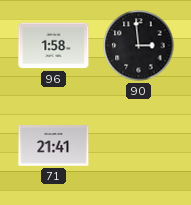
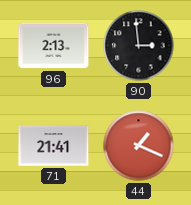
96: 1:58 -> 2:13 (54, 46)
44: none -> 1:19 (139, 146)
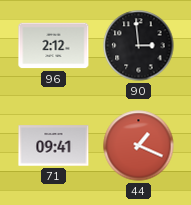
96: 2:13 -> 2:12 (54, 46)
71: 21:41 -> 09:41 (54, 146)
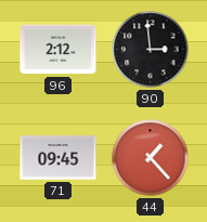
71: 09:41 -> 09:45 (59, 158)
44: 1:19 -> 1:23 (151, 158)
